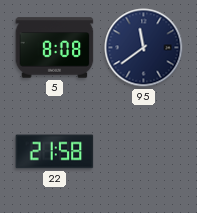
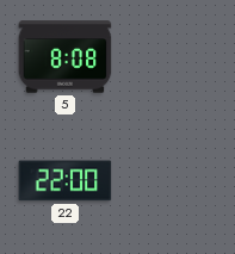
95: 11:39 -> none (144, 48)
22: 21:58 -> 22:00 (66, 181)
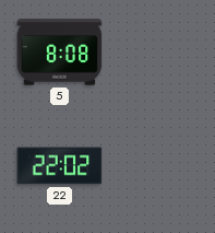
22: 22:00 -> 22:02 (60, 166)
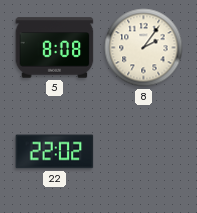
8: none -> 2:06 (144, 48)
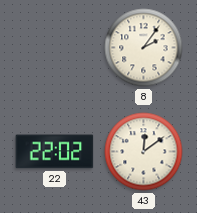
5: 8:08 -> none (55, 48)
43: none -> 12:09 (144, 152)
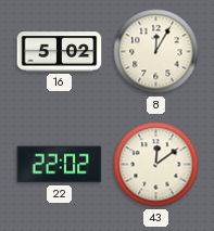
16: none -> 5:02 (60, 52)
8: 2:06 -> 12:05 (156, 52)
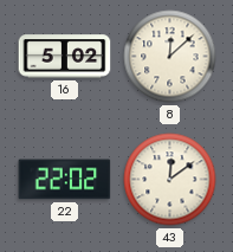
8: 12:05 -> 12:08 (170, 57)
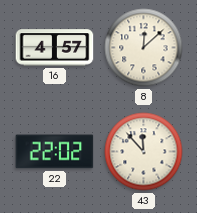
16: 5:02 -> 4:57 (55, 48)
43: 12:09 -> 11:53 (144, 152)
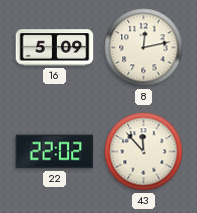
16: 4:57 -> 5:09 (55, 48)
8: 12:08 -> 12:13 (144, 48)
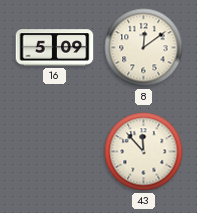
8: 12:13 -> 12:09 (144, 48)
22: 22:02 -> none (55, 152)
